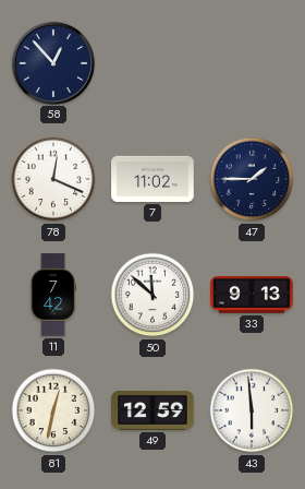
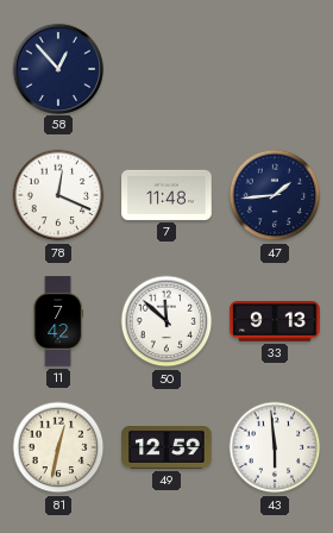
7: 11:02 -> 11:48 (166, 195)
47: 1:45 -> 1:44 (275, 195)
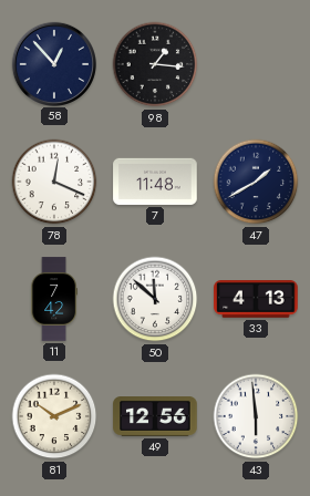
98: none -> 1:16 (155, 64)
47: 1:44 -> 1:40 (256, 182)
33: 9:13 -> 4:13 (256, 300)
81: 12:32 -> 10:11 (54, 416)
49: 12:59 -> 12:56 (155, 417)
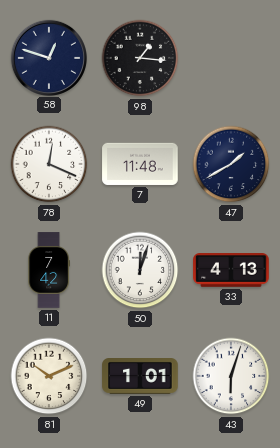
58: 12:53 -> 12:48 (48, 57)
50: 11:52 -> 12:03 (140, 270)
49: 12:56 -> 1:01 (140, 377)
43: 5:59 -> 6:03 (231, 376)
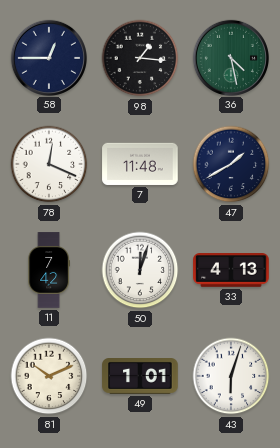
58: 12:48 -> 12:45 (48, 57)
36: none -> 4:28 (230, 57)
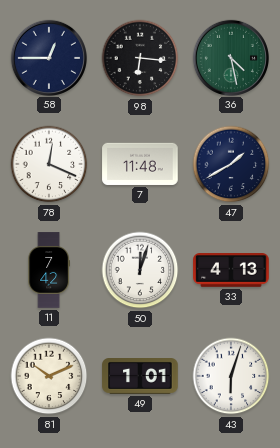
98: 1:16 -> 6:16 (140, 58)
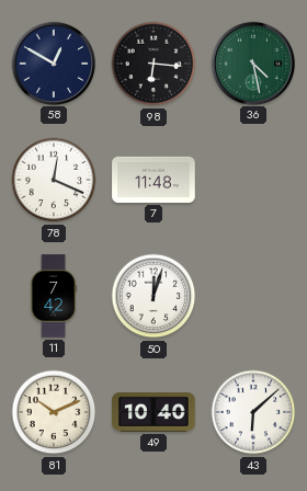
58: 12:45 -> 12:50 (53, 62)
47: 1:40 -> none (231, 164)
33: 4:13 -> none (231, 271)
49: 1:01 -> 10:40 (153, 413)
43: 6:03 -> 6:08 (253, 412)
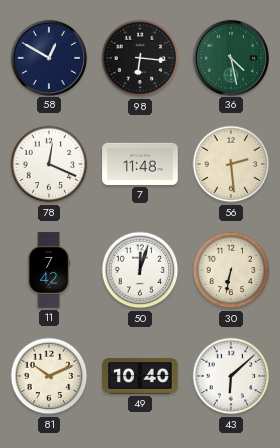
56: none -> 2:29 (231, 164)
30: none -> 6:32 (231, 270)
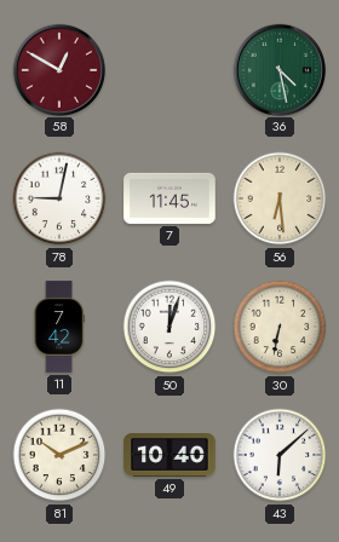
58 dial: navy -> burgundy (58, 69)
98: 6:16 -> none (140, 58)
78: 12:19 -> 9:02 (59, 198)
7: 11:48 -> 11:45 (169, 198)
56: 2:29 -> 6:29 (280, 198)
